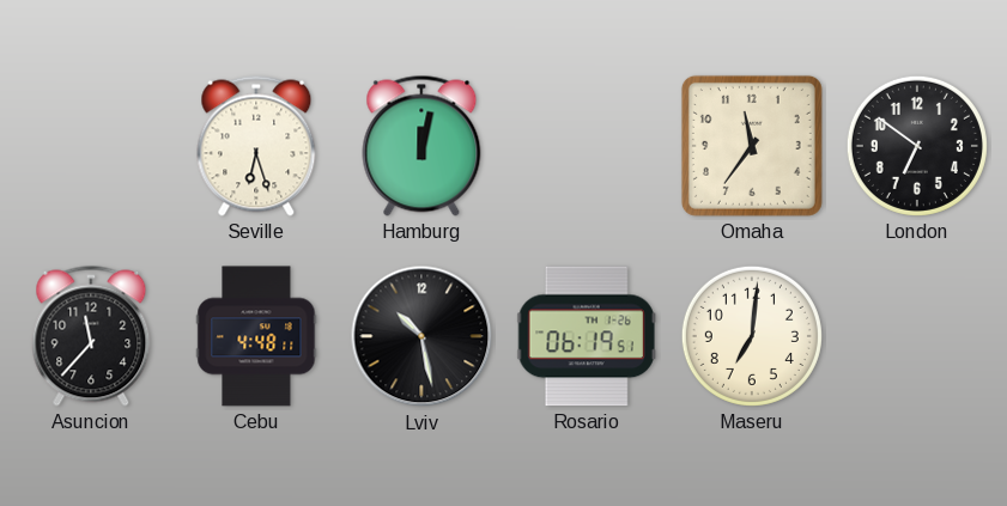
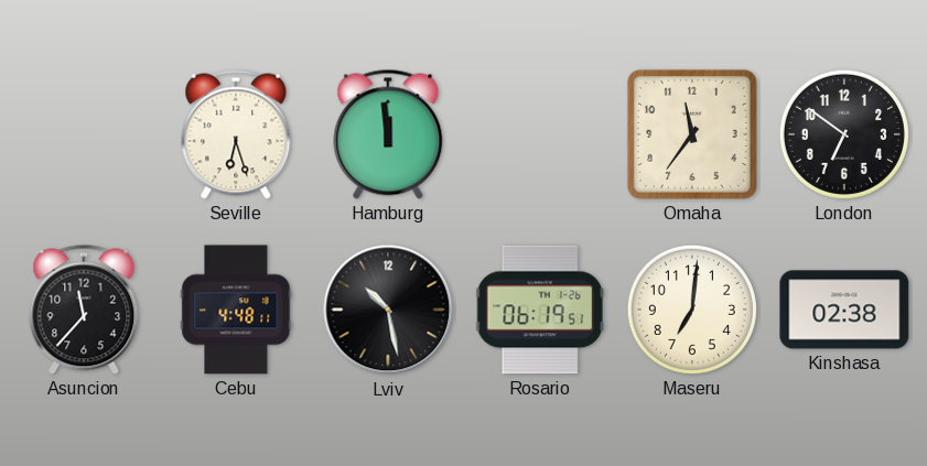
Hamburg: 12:02 -> 11:59 (388, 134)
Kinshasa: none -> 02:38 (844, 310)
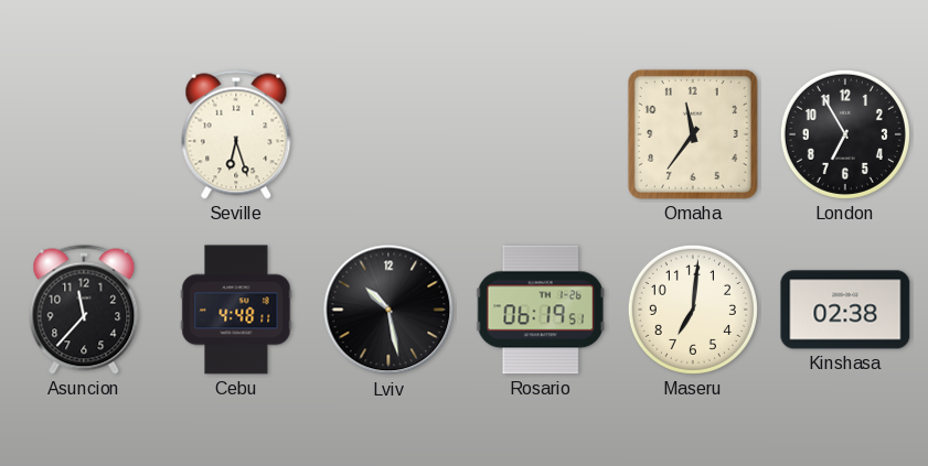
Hamburg: 11:59 -> none (388, 134)
London: 6:51 -> 6:55 (845, 134)
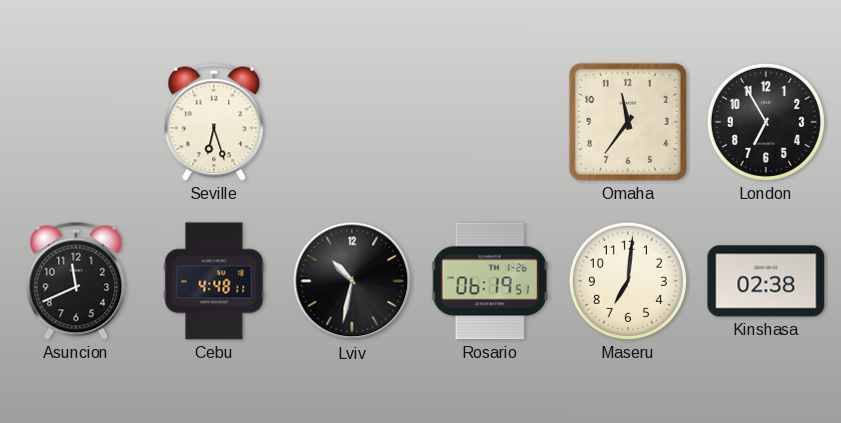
Asuncion: 11:37 -> 11:41 (76, 281)
Lviv: 10:28 -> 10:32 (352, 281)
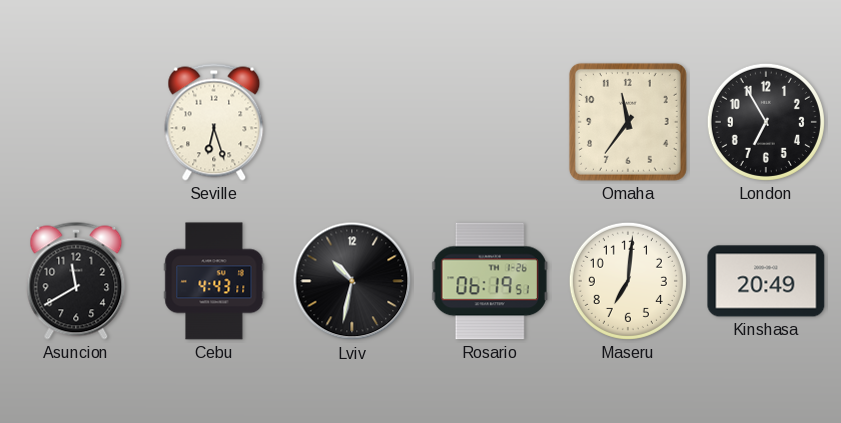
Asuncion: 11:41 -> 11:40 (76, 281)
Cebu: 4:48 -> 4:43 (214, 281)
Kinshasa: 02:38 -> 20:49 (766, 281)
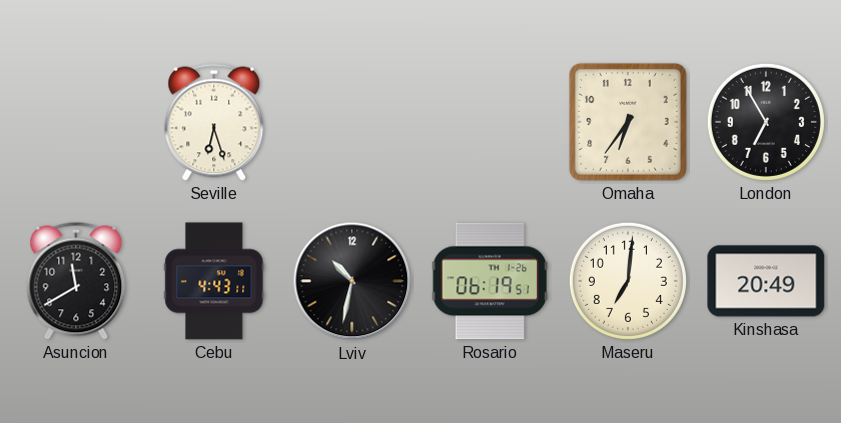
Omaha: 11:36 -> 6:36 (628, 122)
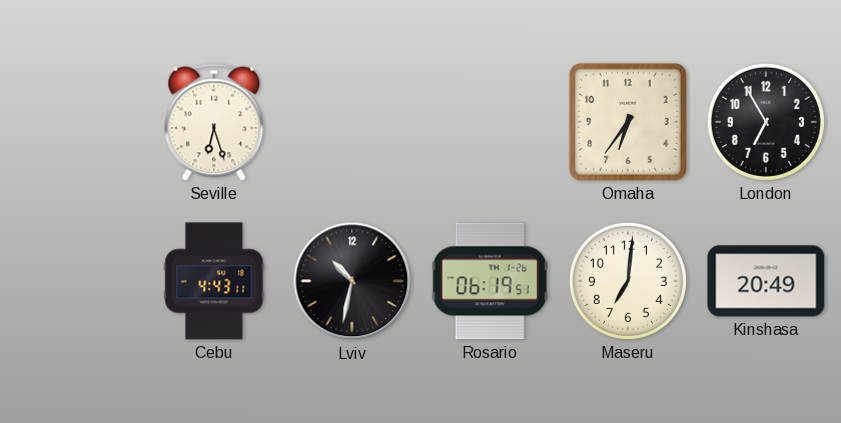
Asuncion: 11:40 -> none (76, 281)
